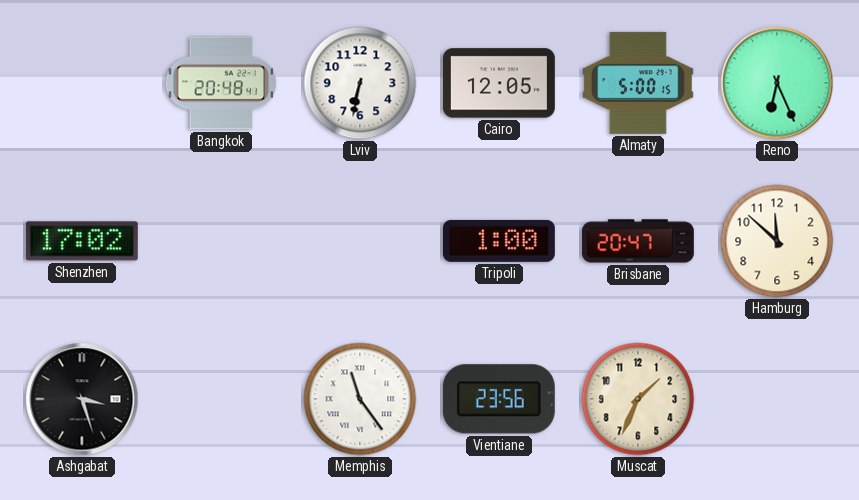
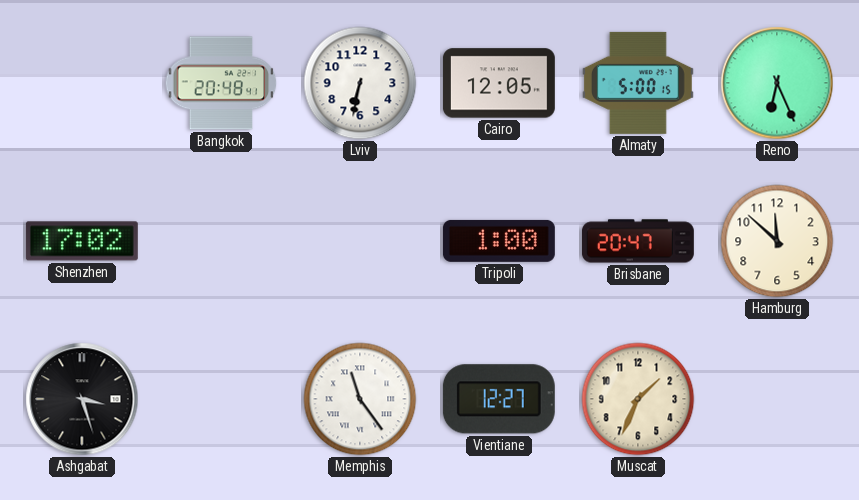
Vientiane: 23:56 -> 12:27 (499, 399)
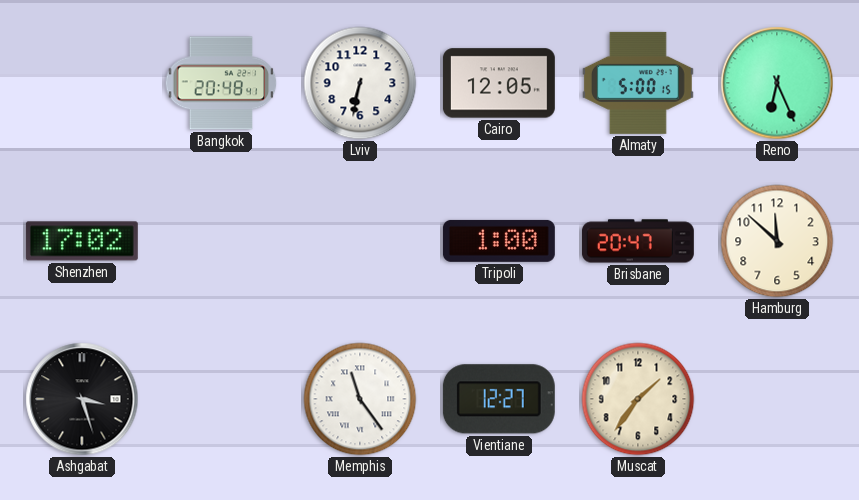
Muscat: 1:34 -> 1:36 (638, 399)
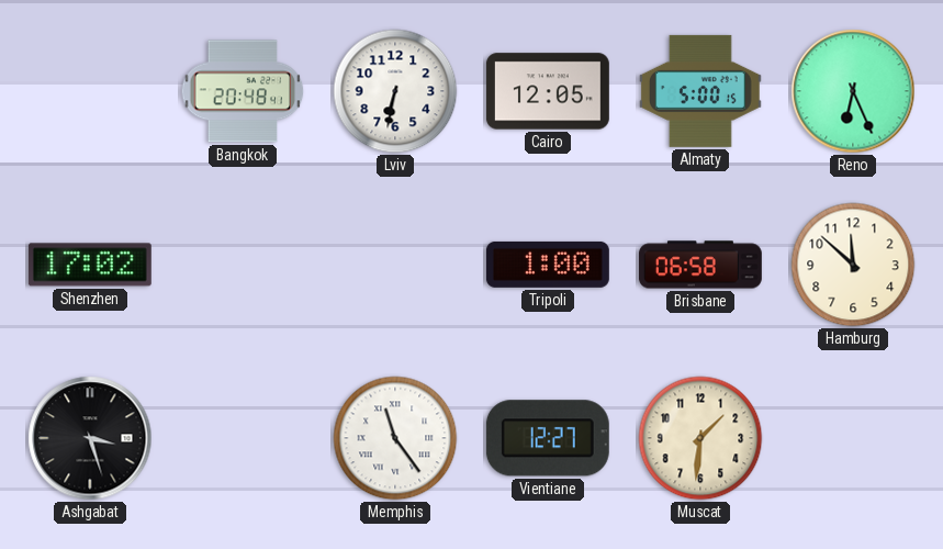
Brisbane: 20:47 -> 06:58 (700, 265)
Muscat: 1:36 -> 1:31 (700, 438)
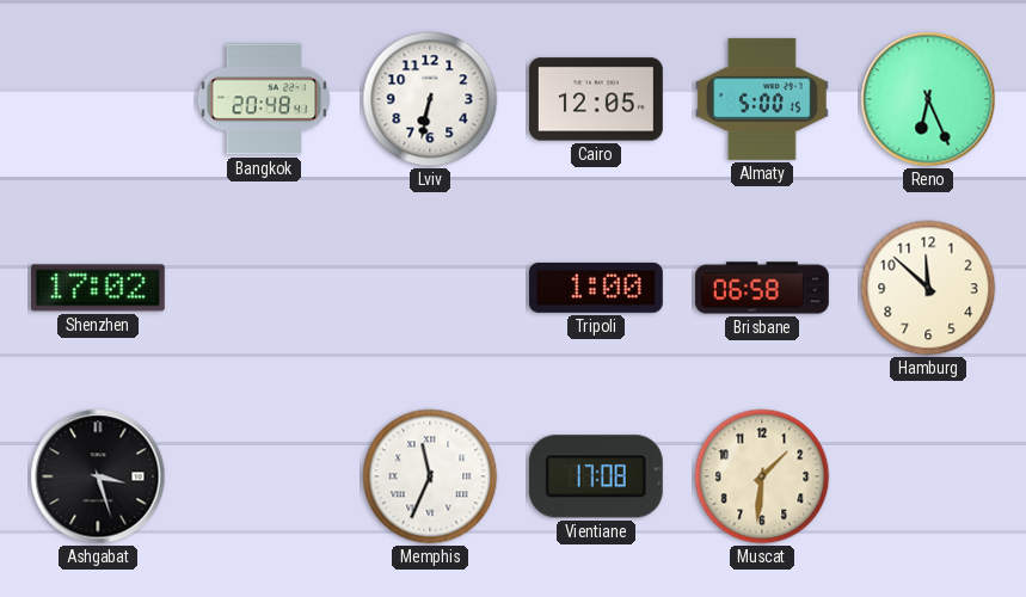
Memphis: 11:24 -> 11:34 (430, 476)
Vientiane: 12:27 -> 17:08 (596, 476)
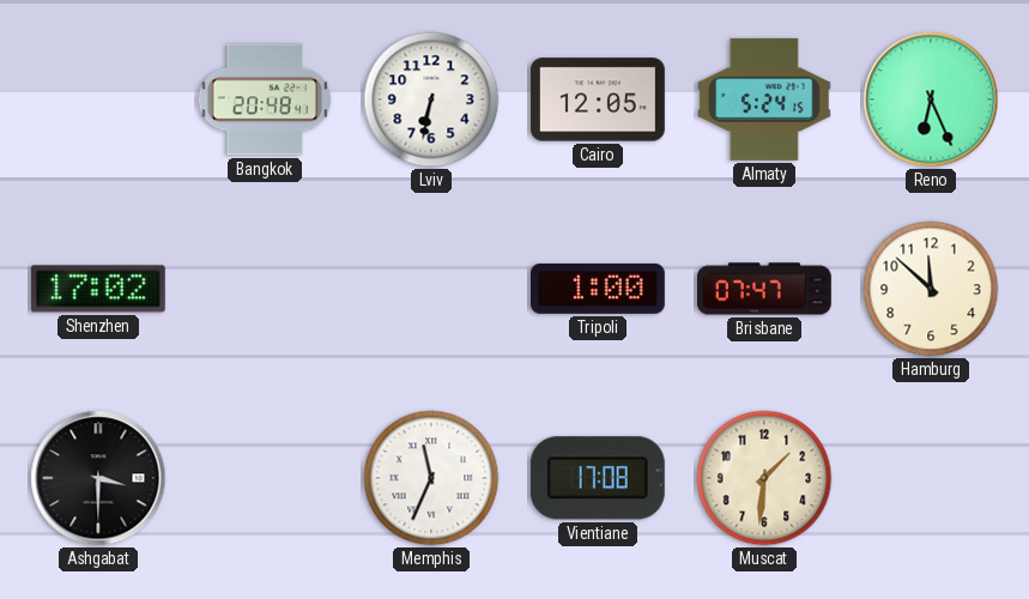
Almaty: 5:00 -> 5:24 (764, 99)
Brisbane: 06:58 -> 07:47 (764, 289)
Ashgabat: 3:27 -> 3:30 (98, 478)
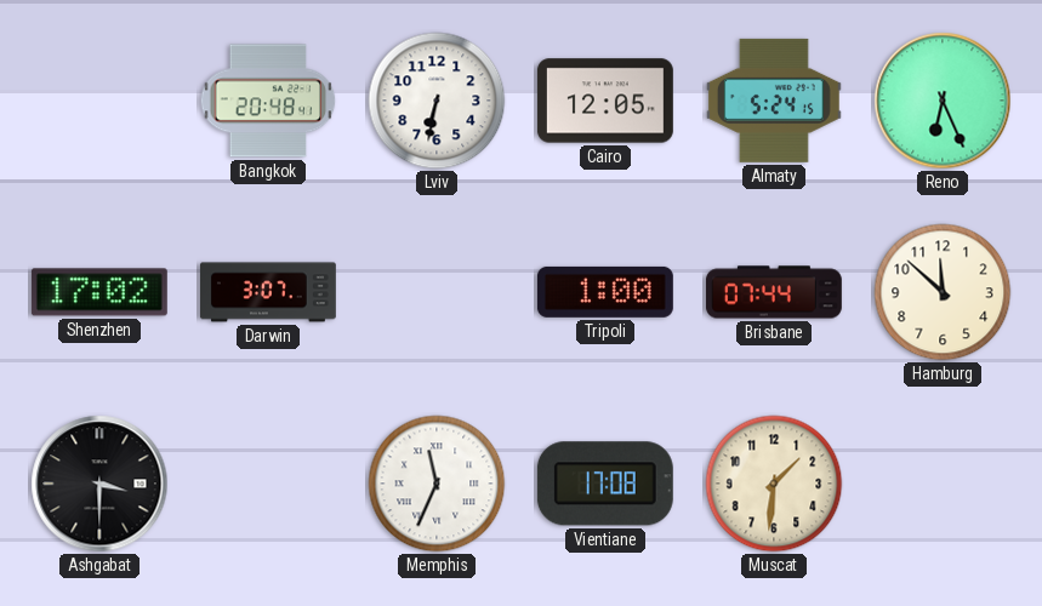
Darwin: none -> 3:07 (268, 292)
Brisbane: 07:47 -> 07:44 (774, 292)
